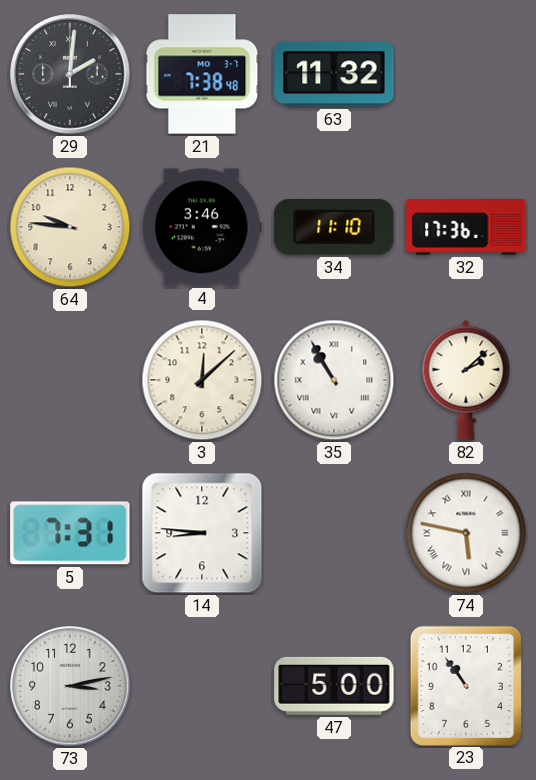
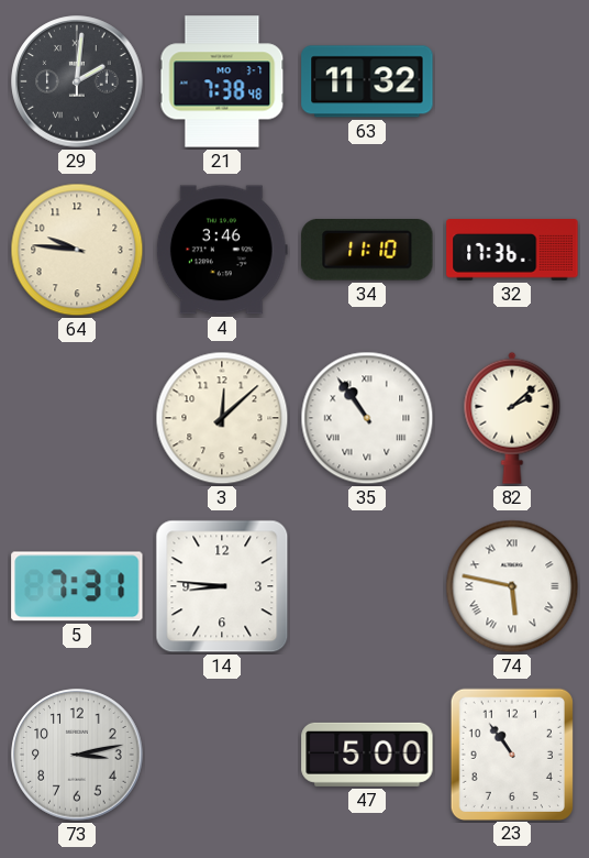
35: 10:55 -> 10:54 (367, 418)
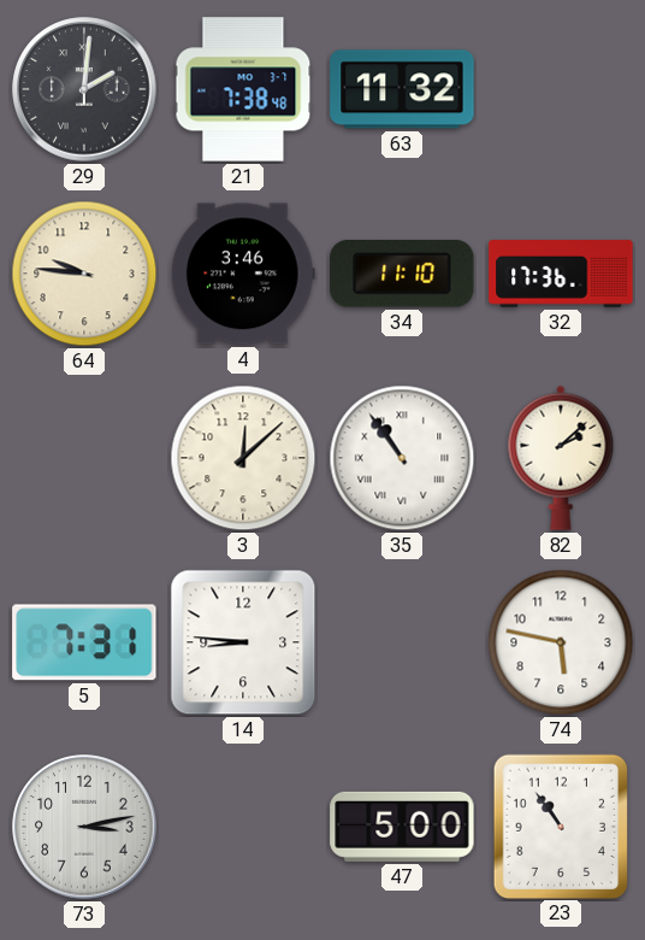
74 numerals: Roman -> Arabic (561, 642)
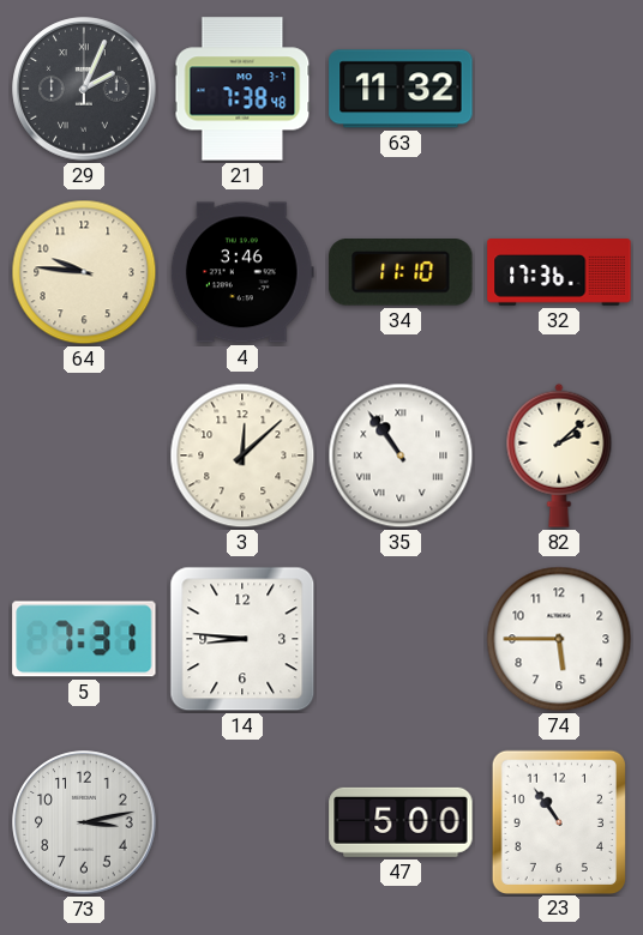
29: 2:01 -> 2:04 (84, 89)
74: 5:47 -> 5:45 (559, 639)
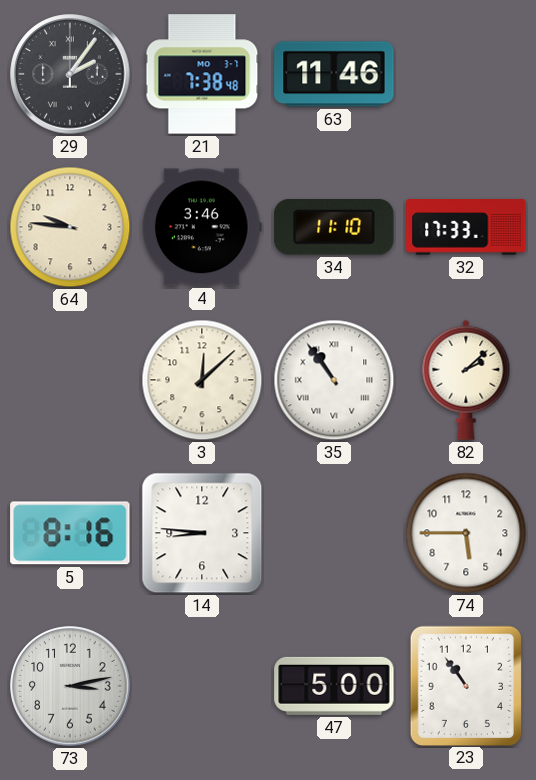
29: 2:04 -> 2:06 (70, 74)
63: 11:32 -> 11:46 (334, 74)
32: 17:36 -> 17:33 (466, 227)
5: 7:31 -> 8:16 (70, 533)
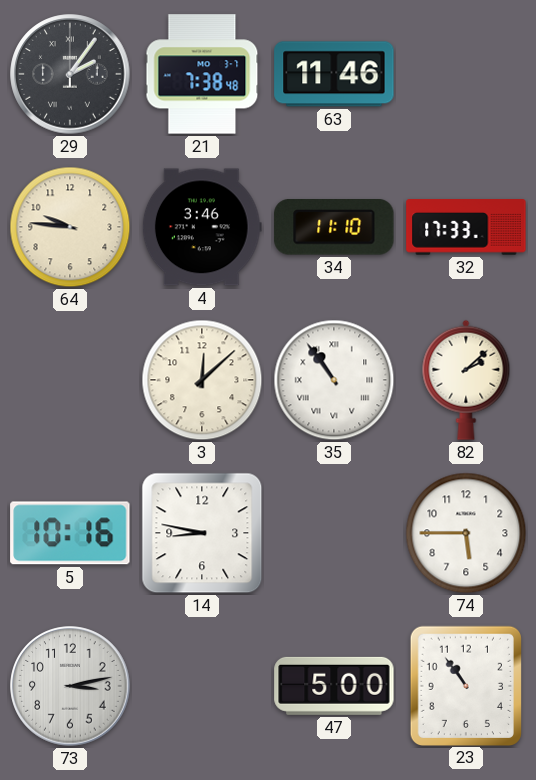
5: 8:16 -> 10:16 (70, 533)
14: 8:46 -> 8:47 (202, 533)
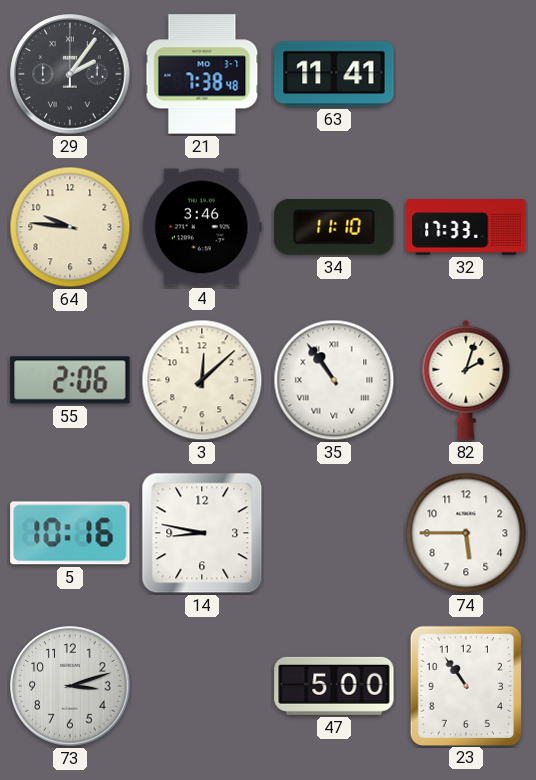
63: 11:46 -> 11:41 (334, 74)
55: none -> 2:06 (70, 380)
82: 2:08 -> 2:03 (466, 380)
73: 3:13 -> 3:12 (70, 686)
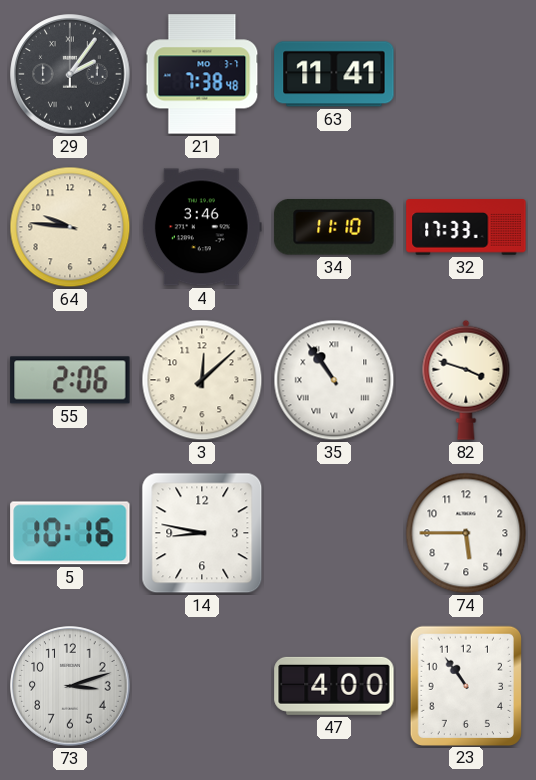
82: 2:03 -> 3:48 (466, 380)
47: 5:00 -> 4:00 (334, 686)
